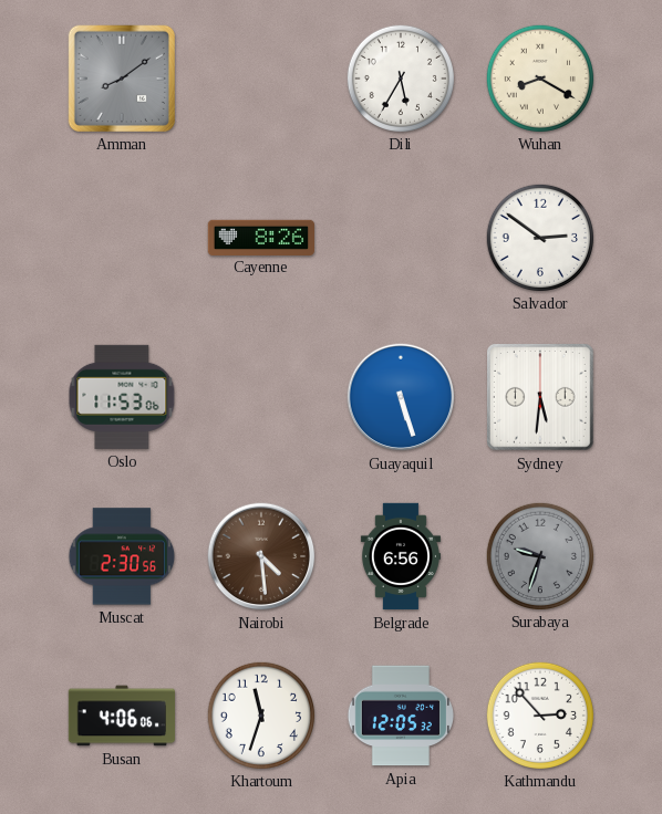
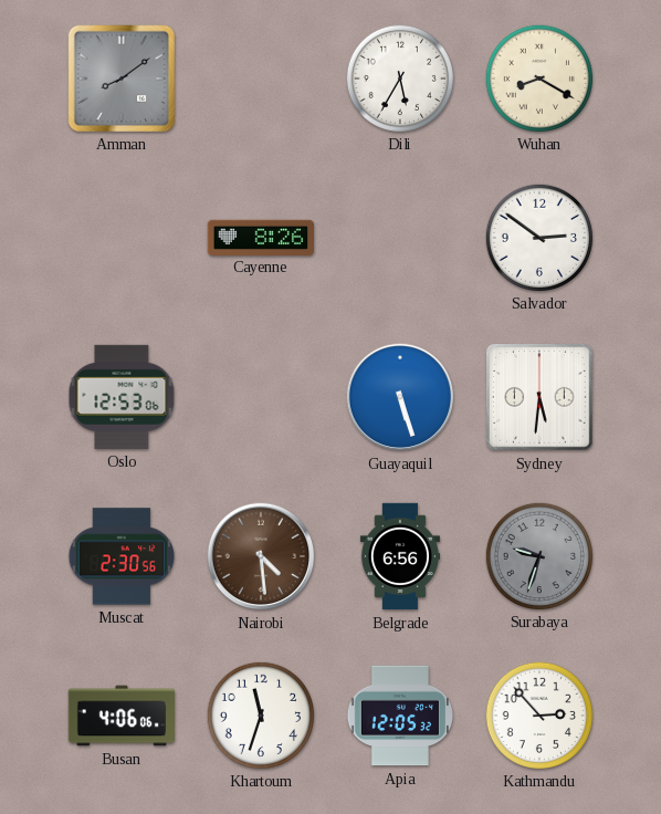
Oslo: 11:53 -> 12:53 (122, 397)
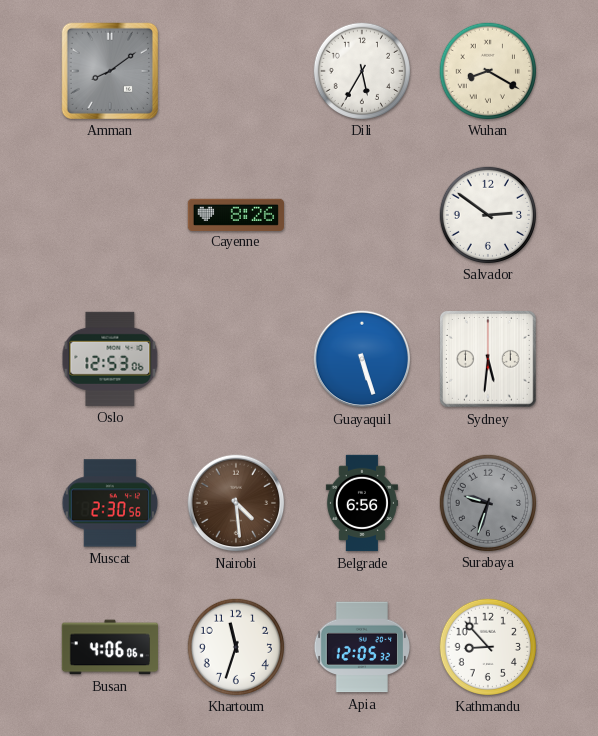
Kathmandu: 2:53 -> 8:53 (487, 646)
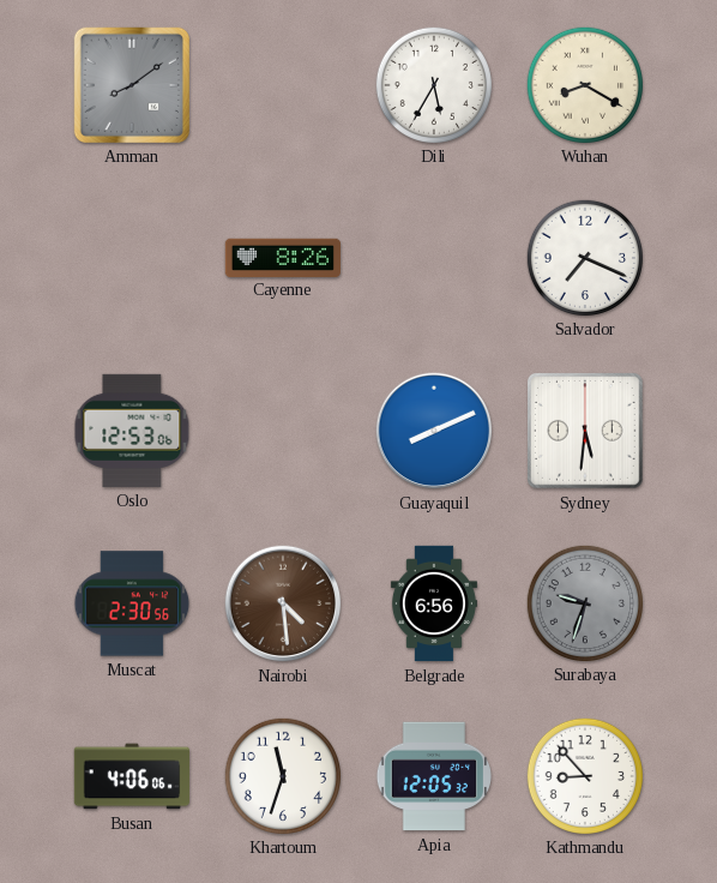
Salvador: 2:51 -> 7:19 (584, 257)
Guayaquil: 5:27 -> 8:11 (434, 431)
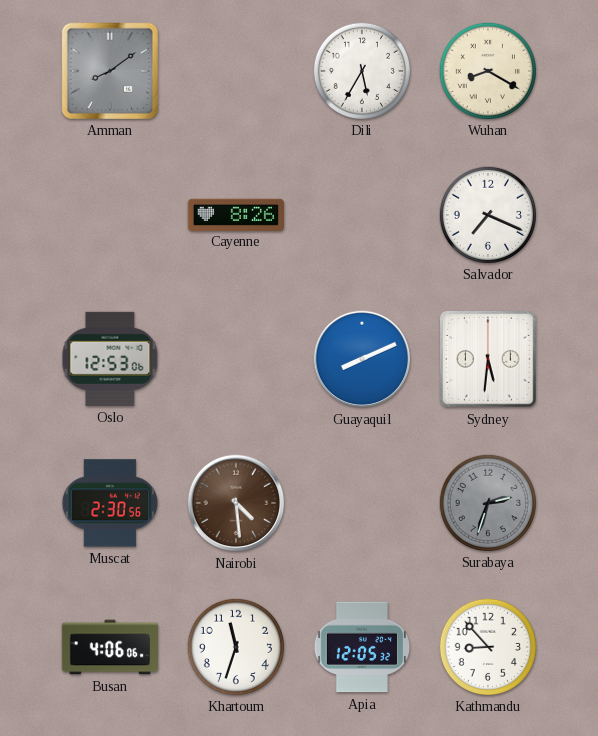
Belgrade: 6:56 -> none (434, 603)
Surabaya: 9:33 -> 2:33 (487, 502)
